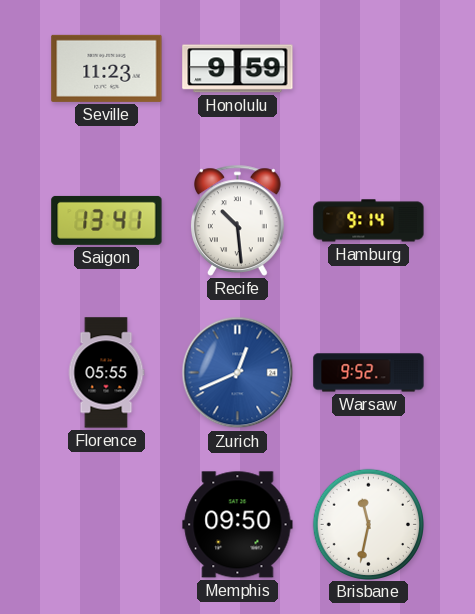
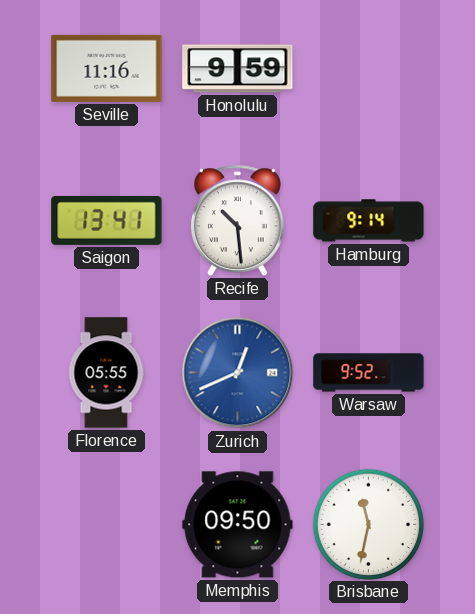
Seville: 11:23 -> 11:16 (107, 68)
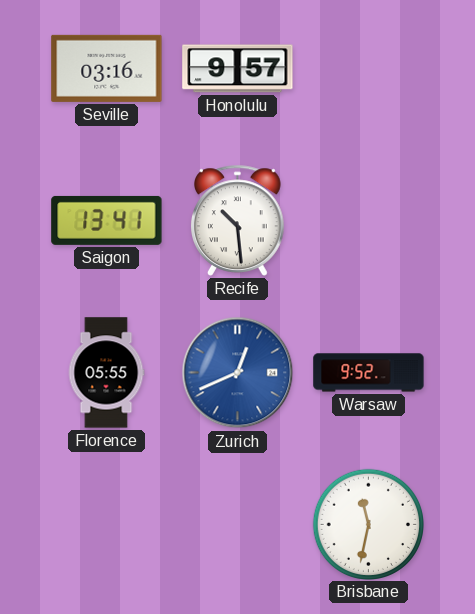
Seville: 11:16 -> 03:16 (107, 68)
Honolulu: 9:59 -> 9:57 (238, 69)
Hamburg: 9:14 -> none (369, 221)
Memphis: 09:50 -> none (238, 525)
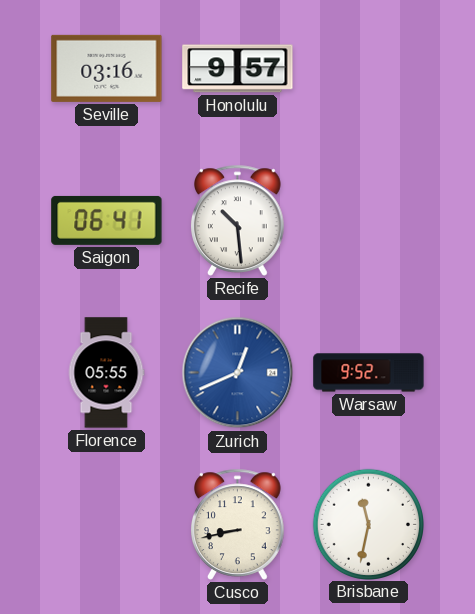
Saigon: 13:41 -> 06:41 (107, 220)
Cusco: none -> 8:43 (238, 524)
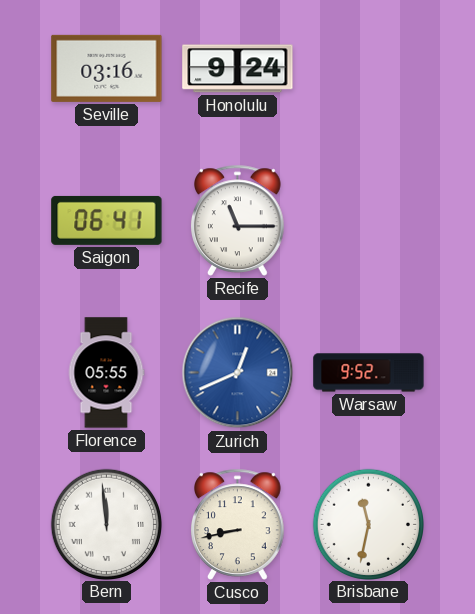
Honolulu: 9:57 -> 9:24 (238, 69)
Recife: 10:29 -> 11:15 (238, 220)
Bern: none -> 11:59 (106, 524)
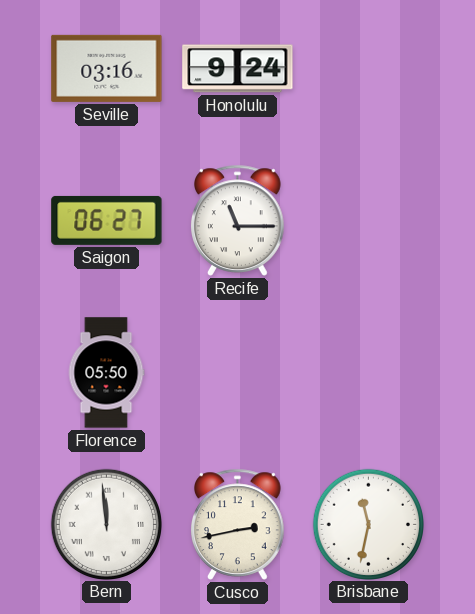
Saigon: 06:41 -> 06:27 (107, 220)
Florence: 05:55 -> 05:50 (106, 373)
Zurich: 12:41 -> none (238, 373)
Warsaw: 9:52 -> none (369, 373)
Cusco: 8:43 -> 2:43 (238, 524)
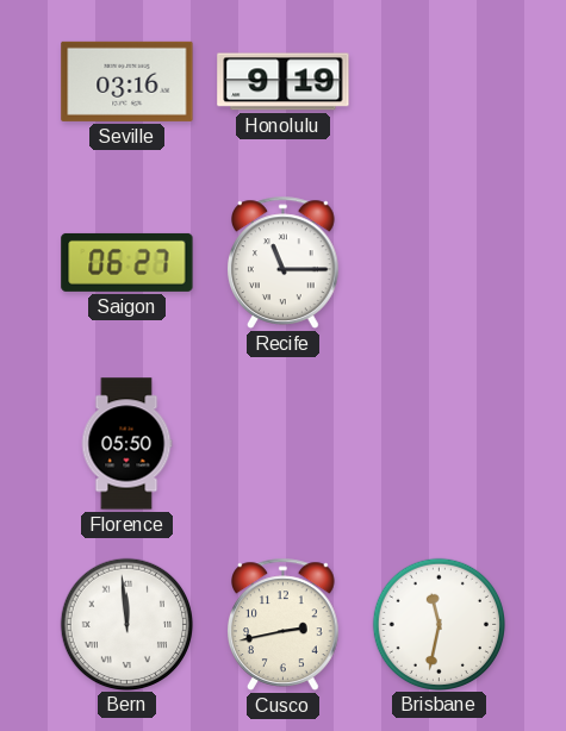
Honolulu: 9:24 -> 9:19 (284, 82)
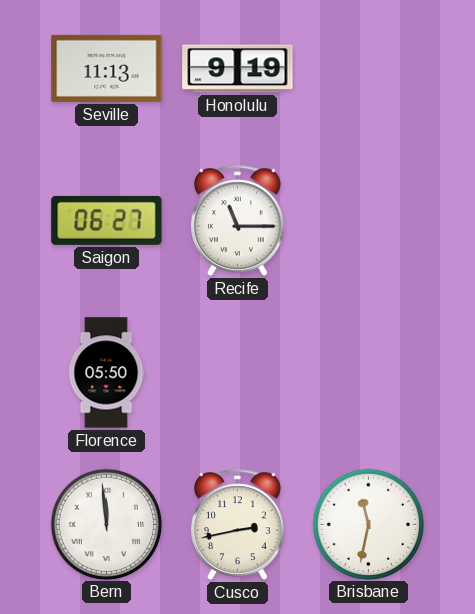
Seville: 03:16 -> 11:13 (107, 68)
